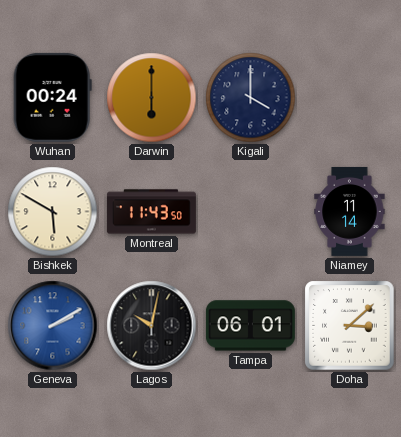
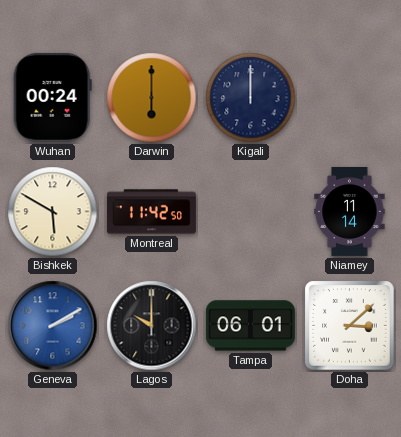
Kigali: 4:00 -> 12:00 (251, 98)
Montreal: 11:43 -> 11:42 (151, 212)
Lagos: 10:02 -> 10:00 (152, 326)
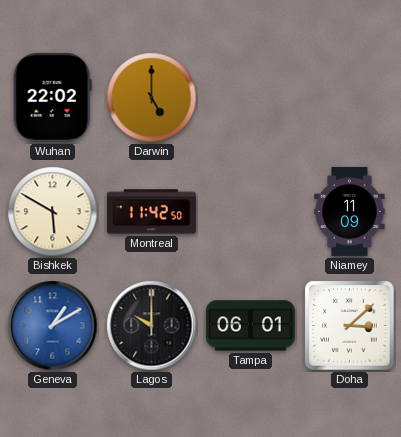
Wuhan: 00:24 -> 22:02 (52, 97)
Darwin: 6:00 -> 5:00 (152, 98)
Kigali: 12:00 -> none (251, 98)
Niamey: 11:14 -> 11:09 (350, 211)
Geneva: 2:10 -> 1:10 (53, 326)
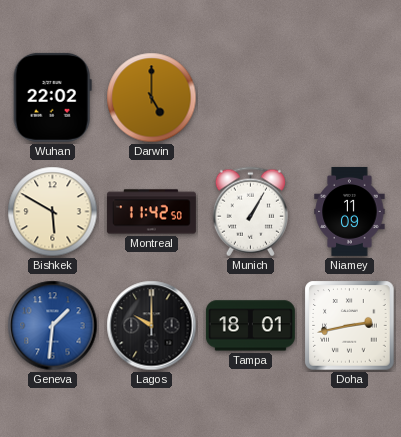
Munich: none -> 1:05 (250, 212)
Geneva: 1:10 -> 1:31 (53, 326)
Tampa: 06:01 -> 18:01 (250, 326)
Doha: 3:08 -> 2:43 (350, 326)
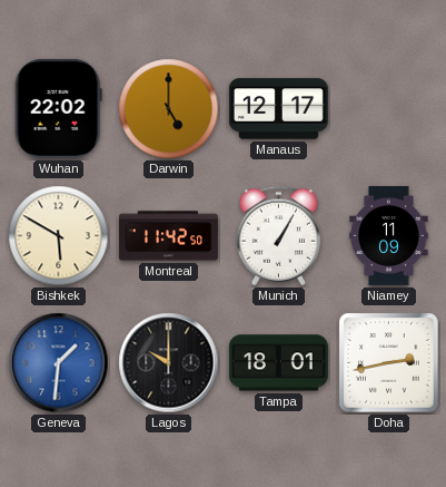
Manaus: none -> 12:17 (278, 109)
